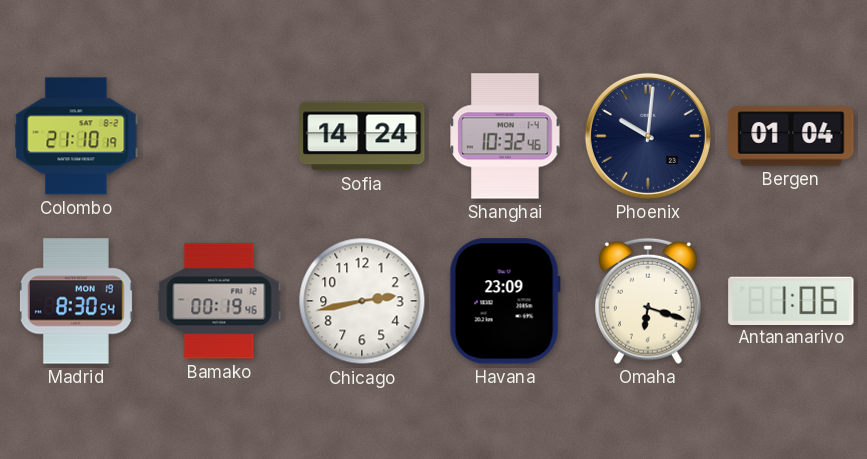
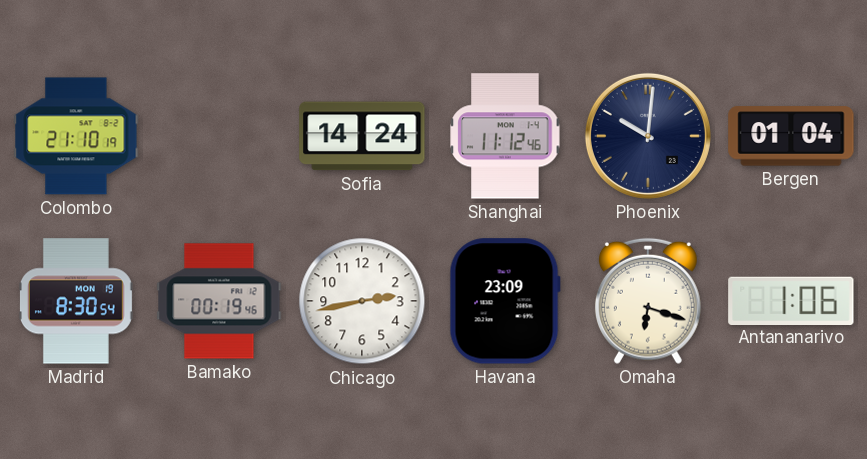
Shanghai: 10:32 -> 11:12 (505, 136)
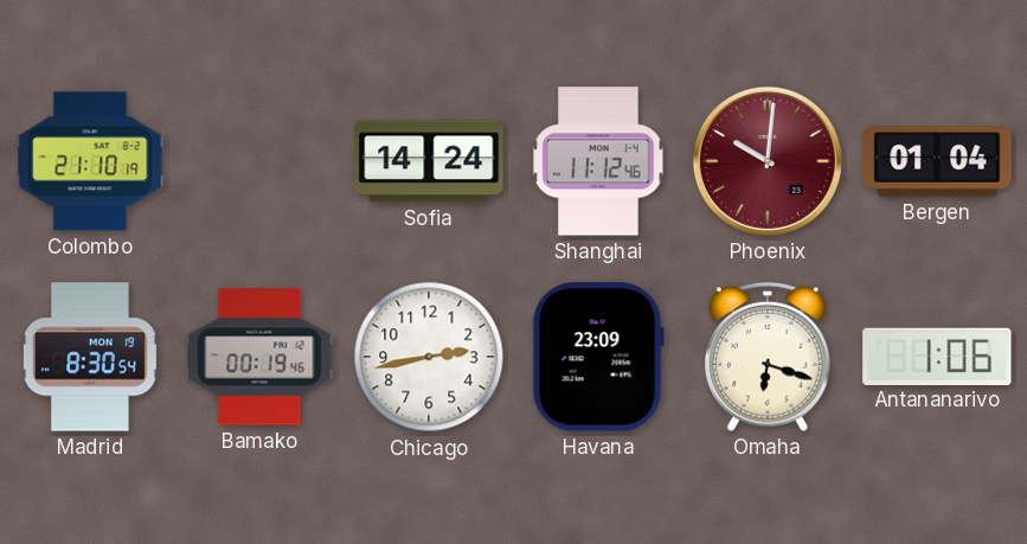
Phoenix dial: navy -> burgundy (768, 161)
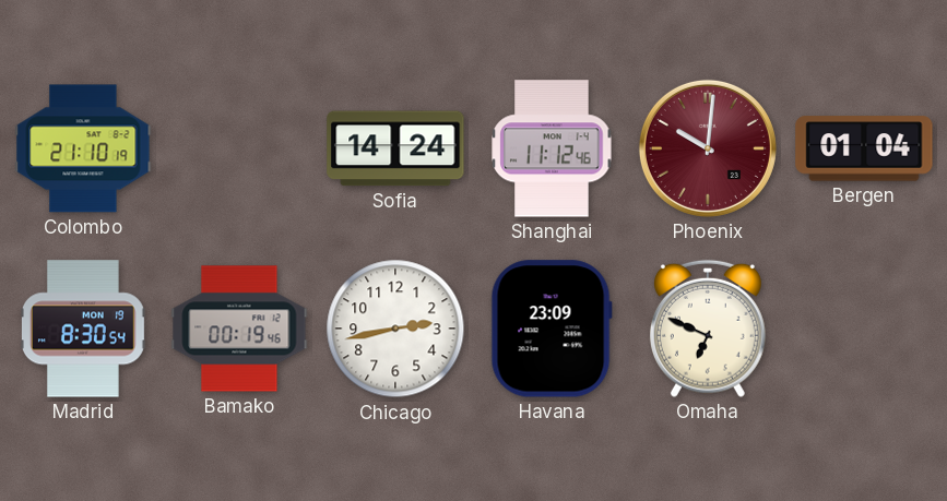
Omaha: 6:18 -> 6:49 (708, 329)
Antananarivo: 1:06 -> none (937, 356)
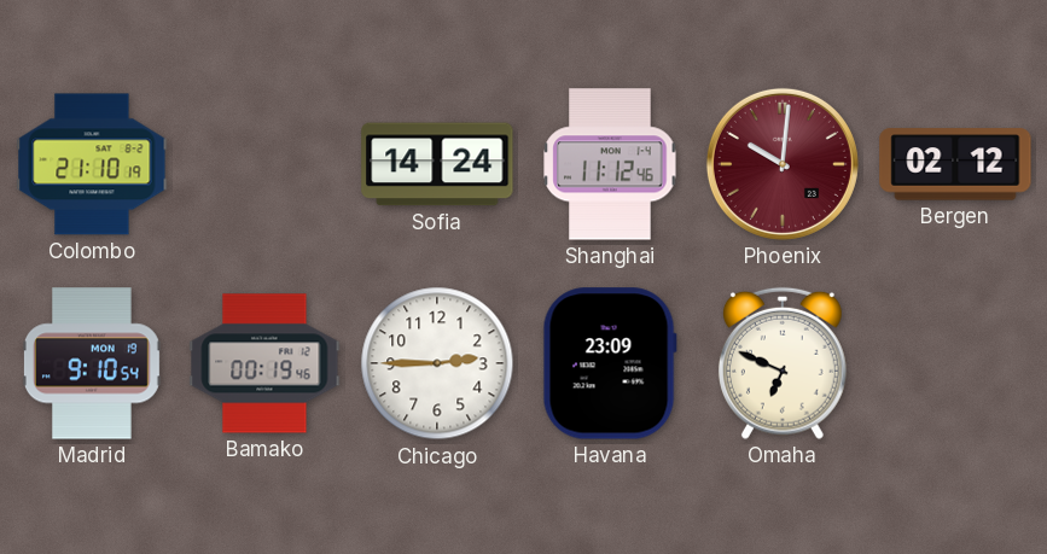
Bergen: 01:04 -> 02:12 (955, 164)
Madrid: 8:30 -> 9:10 (92, 363)
Chicago: 2:43 -> 2:45 (437, 363)
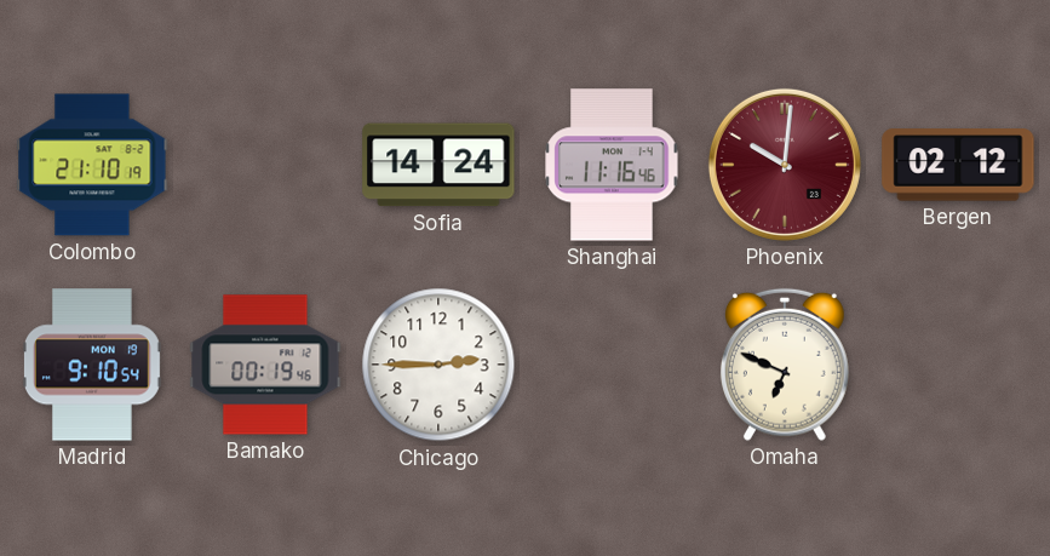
Shanghai: 11:12 -> 11:16 (612, 165)
Havana: 23:09 -> none (610, 363)
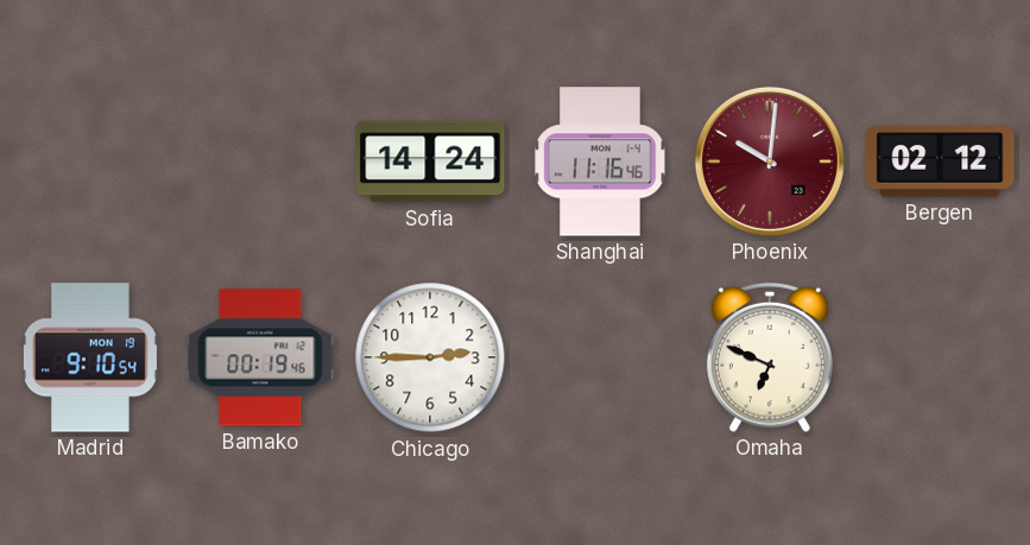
Colombo: 21:10 -> none (92, 165)
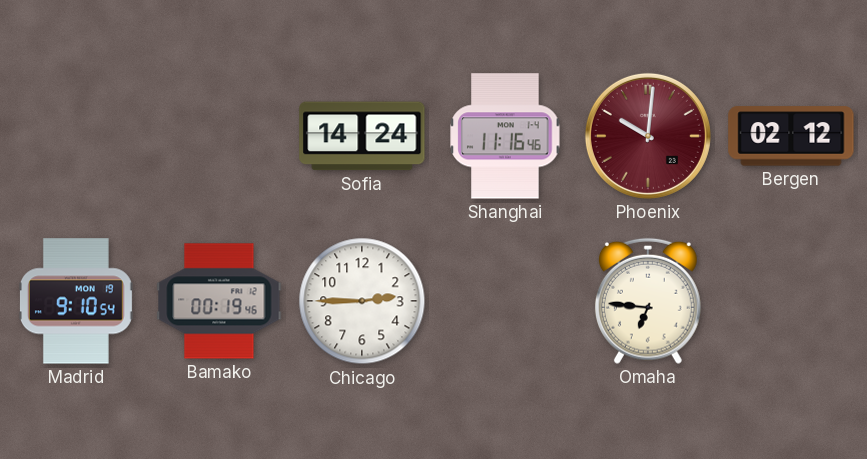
Omaha: 6:49 -> 6:46 (648, 301)
